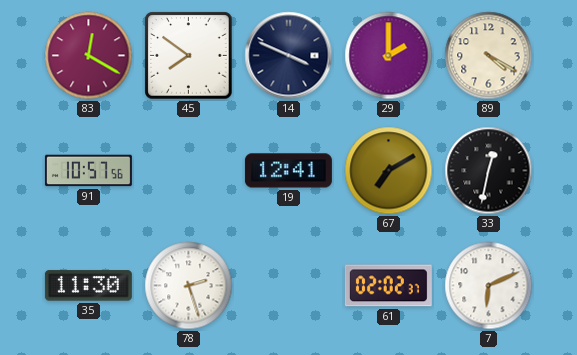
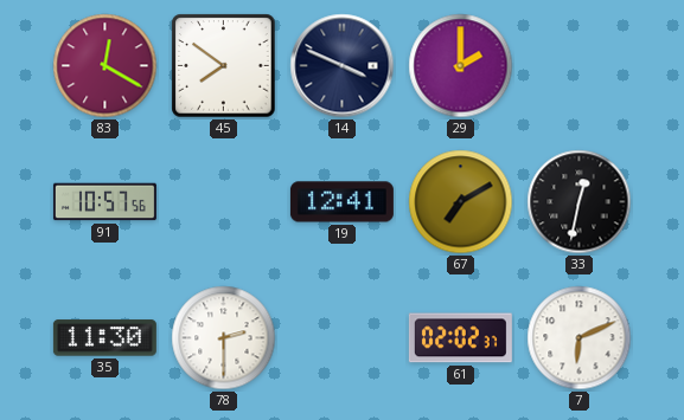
89: 4:20 -> none (489, 56)
78: 2:27 -> 2:30 (224, 338)
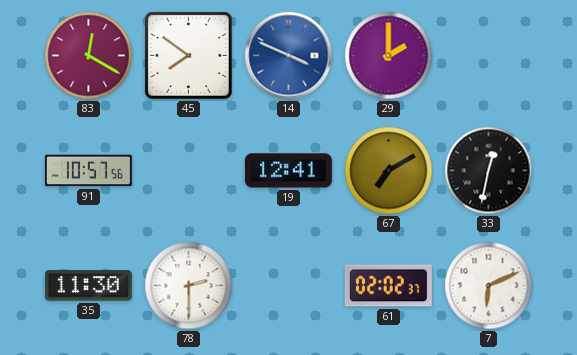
14 dial: navy -> blue (289, 56)
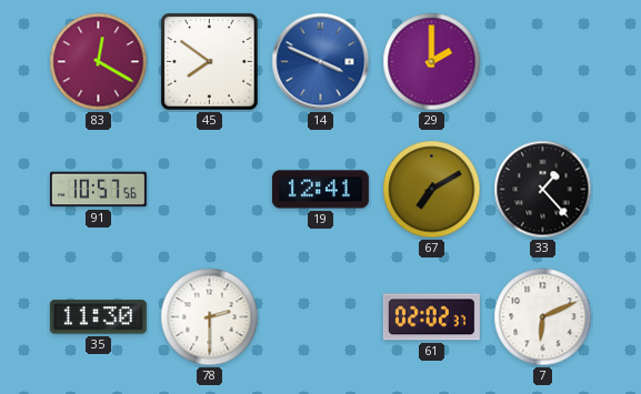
33: 12:32 -> 1:23 (543, 190)
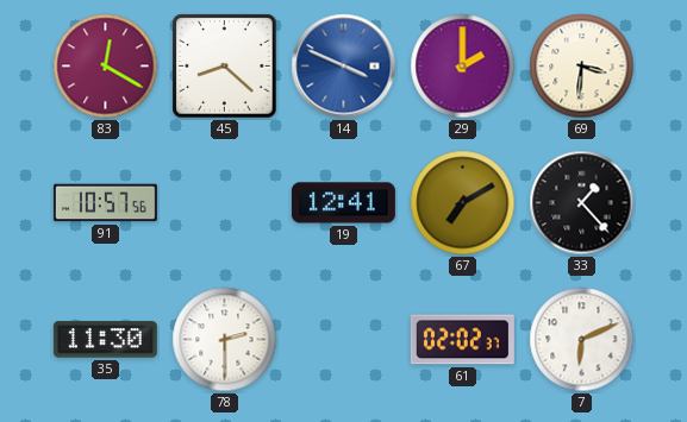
45: 7:51 -> 8:22 (225, 67)
69: none -> 3:31 (582, 67)
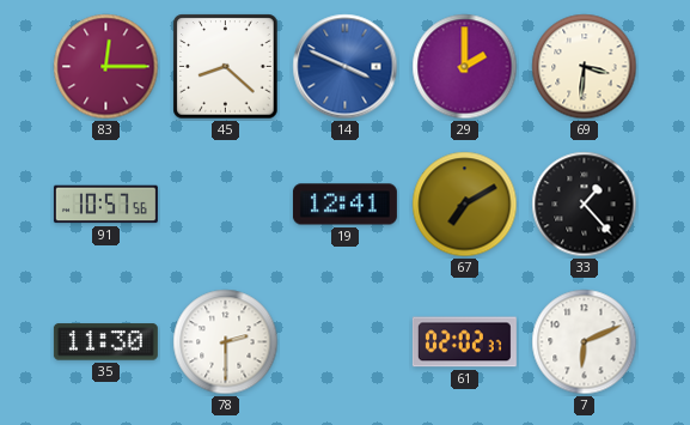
83: 12:20 -> 12:15 (106, 67)
